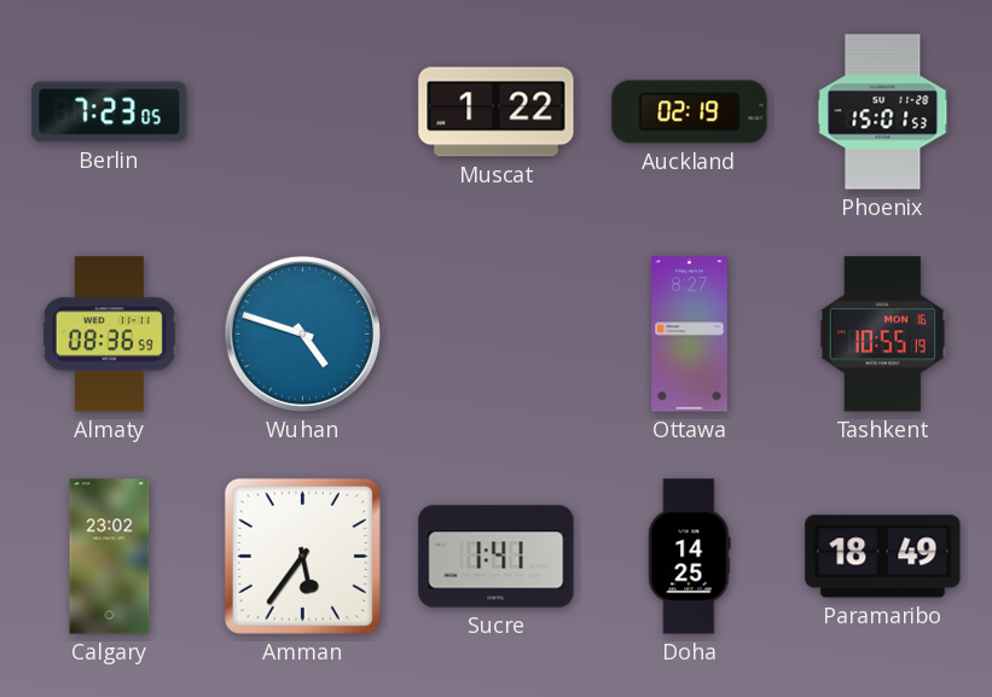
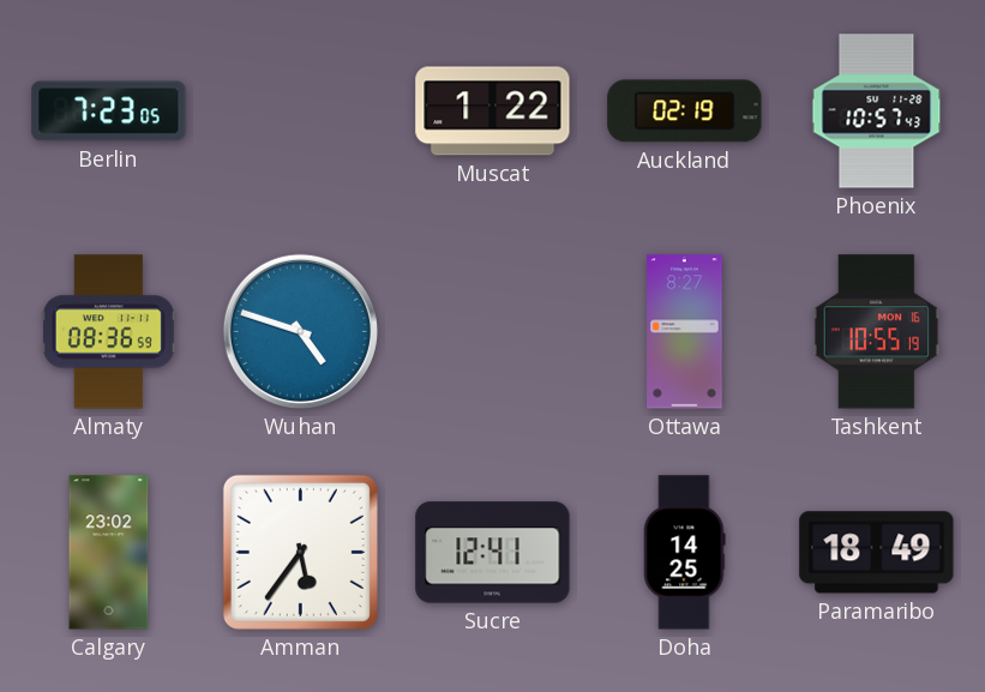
Phoenix: 15:01 -> 10:57 (877, 112)
Sucre: 1:41 -> 12:41 (493, 553)
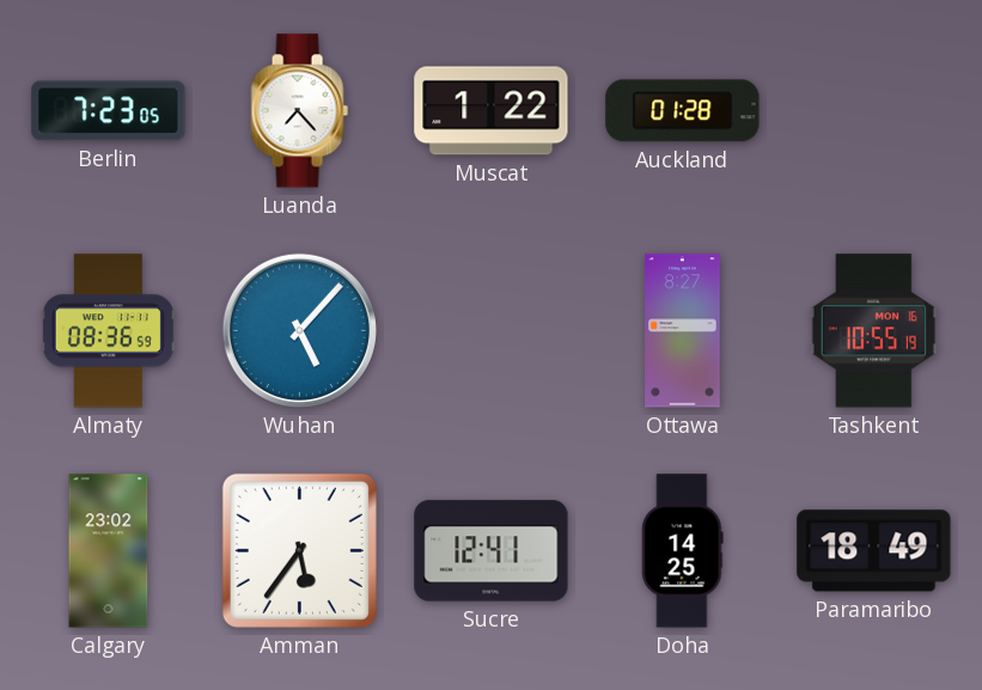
Luanda: none -> 7:23 (299, 111)
Auckland: 02:19 -> 01:28 (683, 111)
Phoenix: 10:57 -> none (877, 112)
Wuhan: 4:48 -> 5:07 (299, 330)
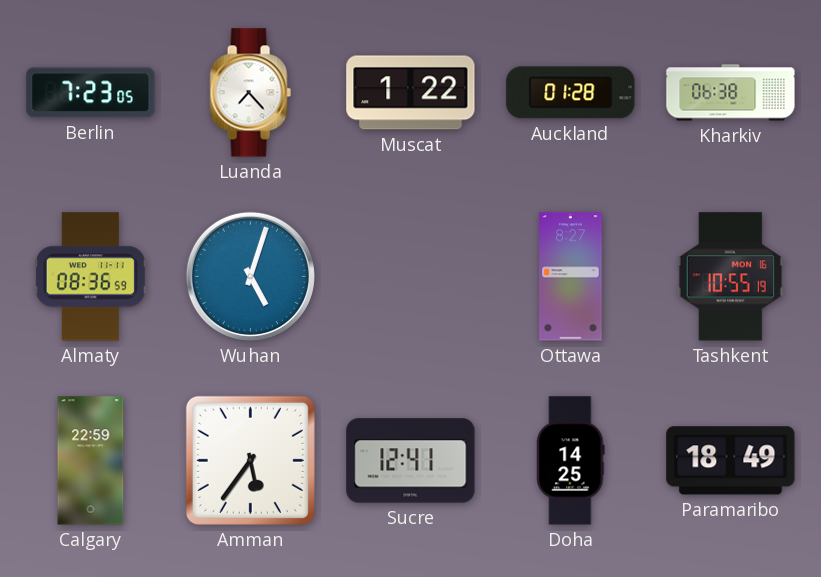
Kharkiv: none -> 06:38 (731, 93)
Wuhan: 5:07 -> 5:03 (250, 276)
Calgary: 23:02 -> 22:59 (91, 461)
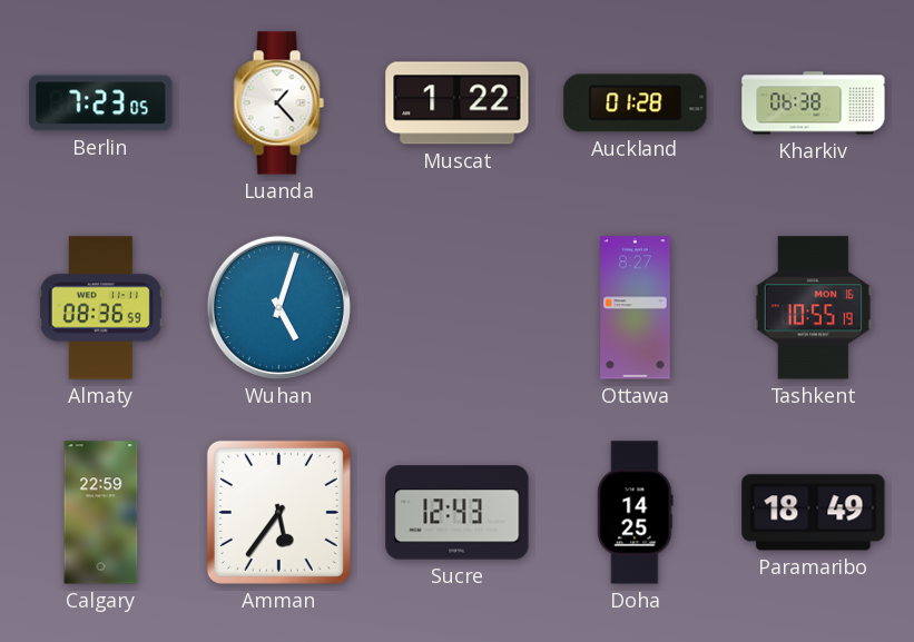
Luanda: 7:23 -> 1:23 (278, 103)
Sucre: 12:41 -> 12:43 (458, 513)
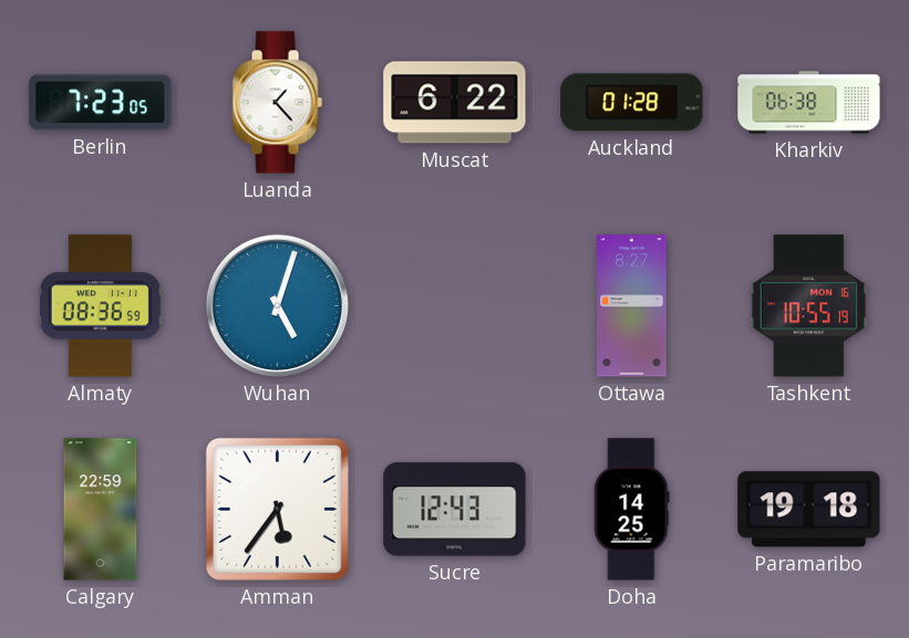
Muscat: 1:22 -> 6:22 (455, 103)
Paramaribo: 18:49 -> 19:18 (809, 510)
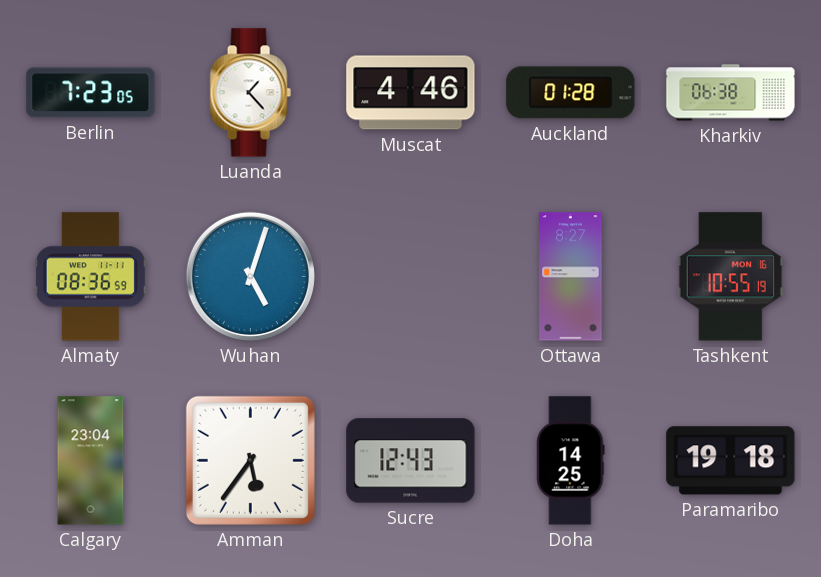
Muscat: 6:22 -> 4:46 (411, 93)
Calgary: 22:59 -> 23:04 (91, 461)
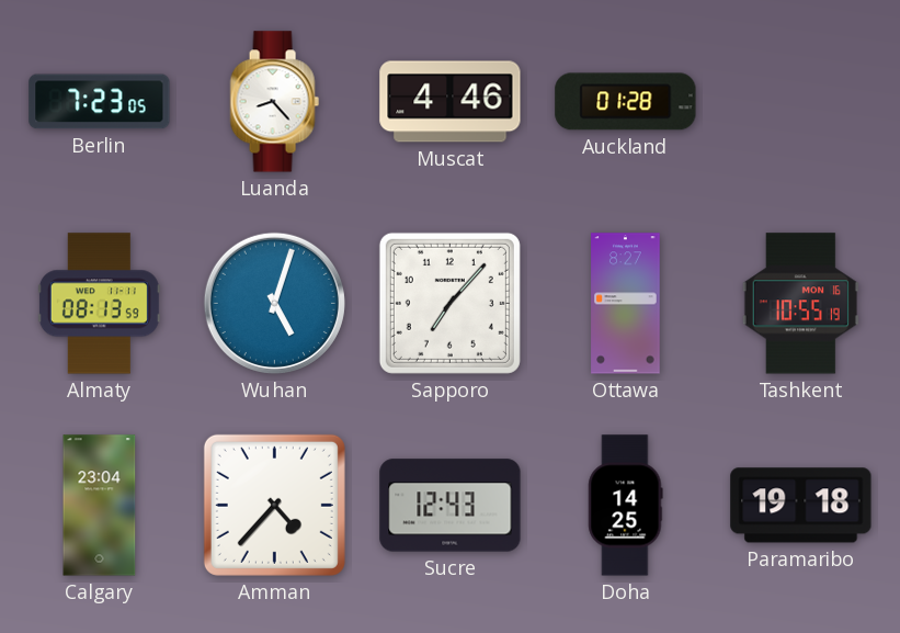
Luanda: 1:23 -> 8:23 (274, 102)
Kharkiv: 06:38 -> none (731, 93)
Almaty: 08:36 -> 08:13 (99, 304)
Sapporo: none -> 7:07 (449, 303)
Amman: 5:36 -> 4:37 (274, 505)
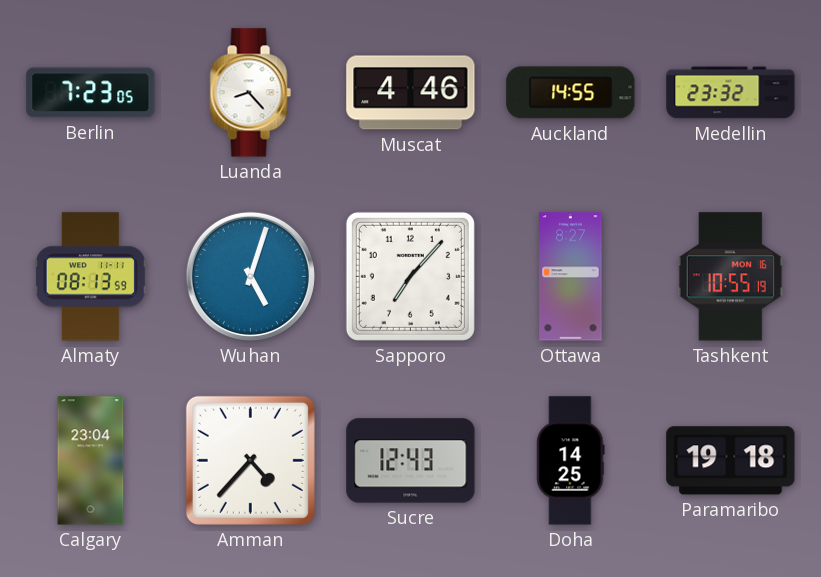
Auckland: 01:28 -> 14:55 (571, 93)
Medellin: none -> 23:32 (731, 93)
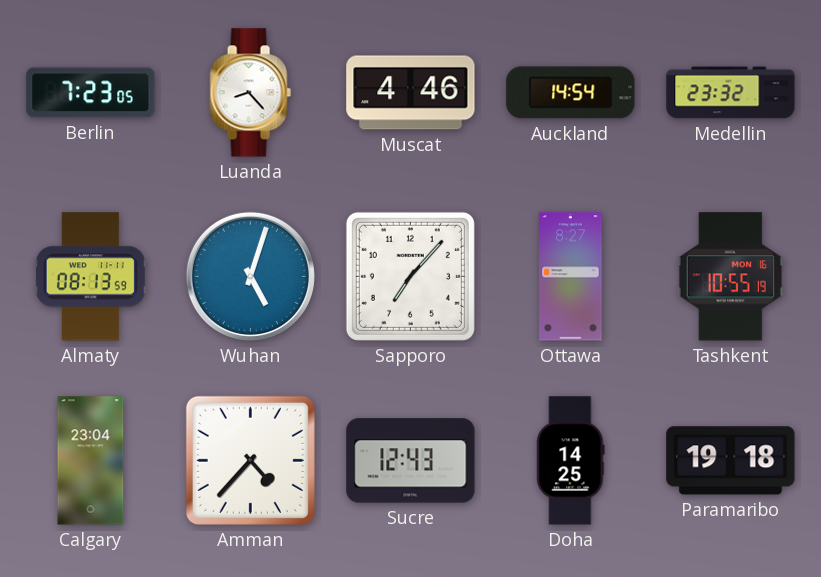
Auckland: 14:55 -> 14:54 (571, 93)
